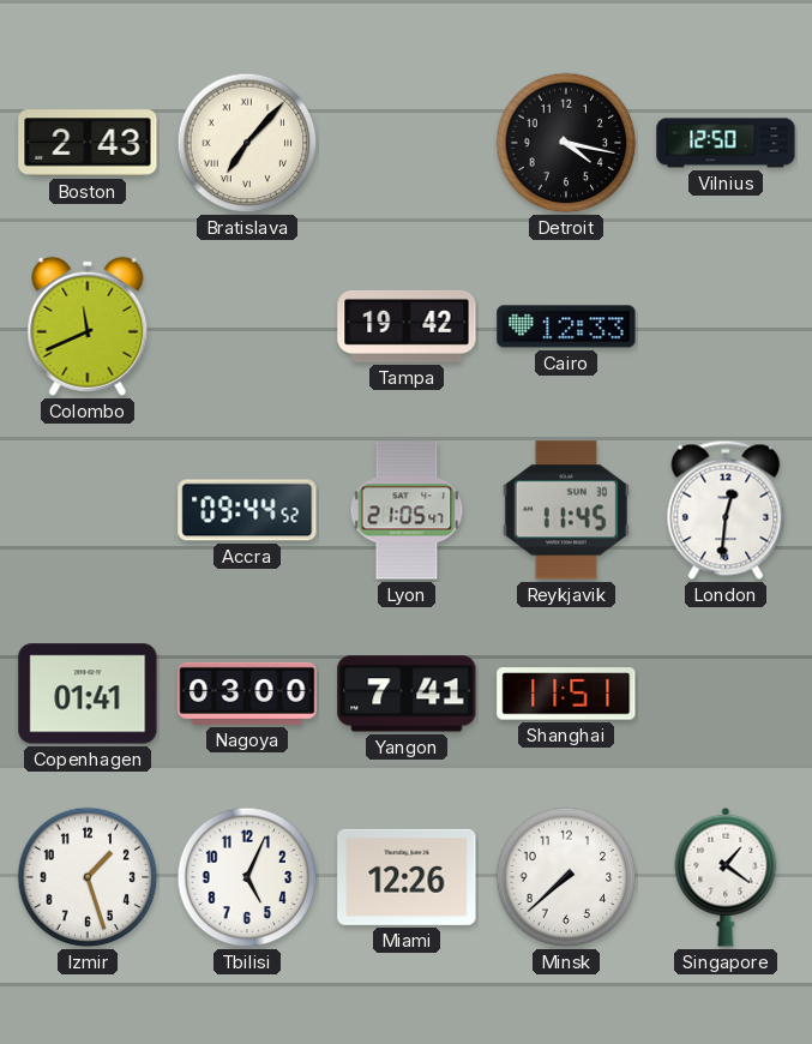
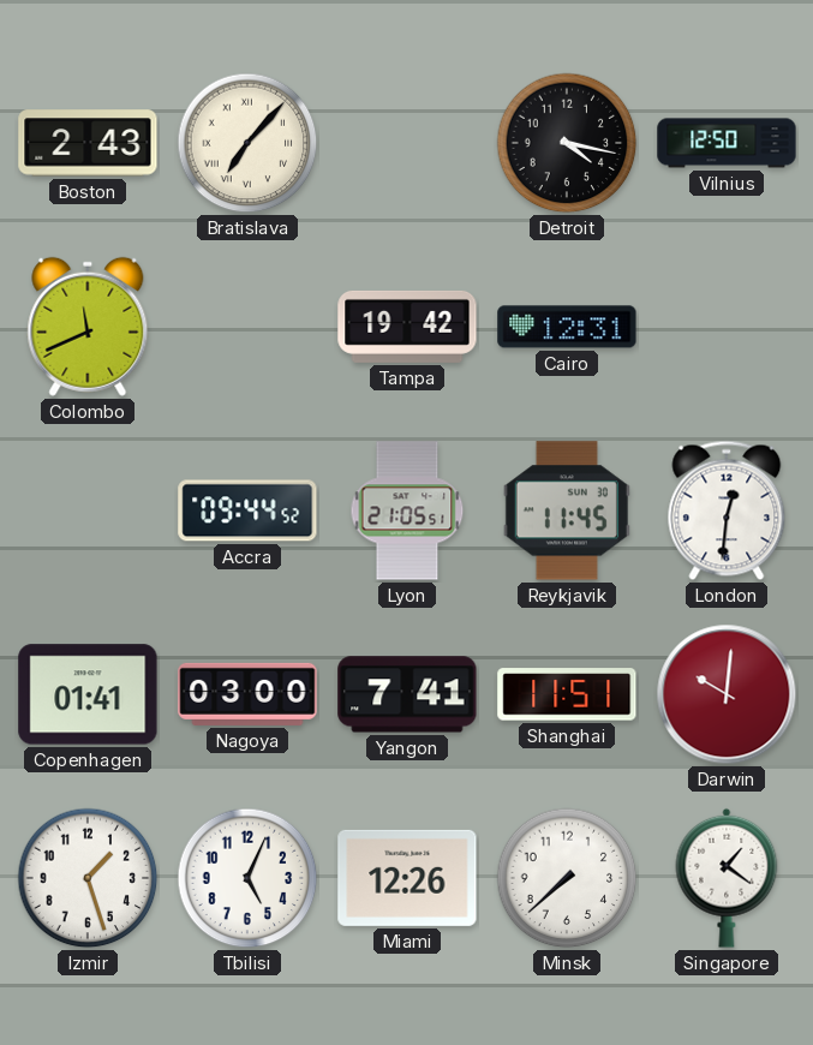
Cairo: 12:33 -> 12:31 (567, 327)
Lyon: 21:05:47 -> 21:05:51 (407, 510)
Darwin: none -> 10:01 (727, 694)
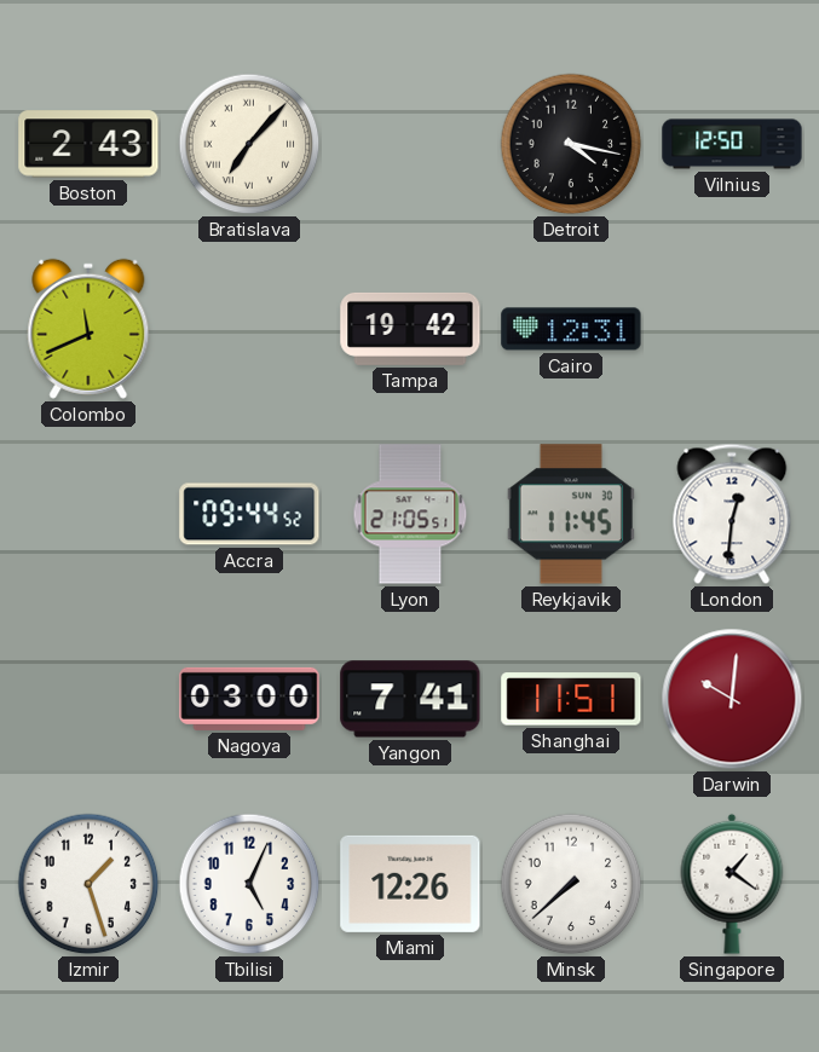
Copenhagen: 01:41 -> none (88, 694)
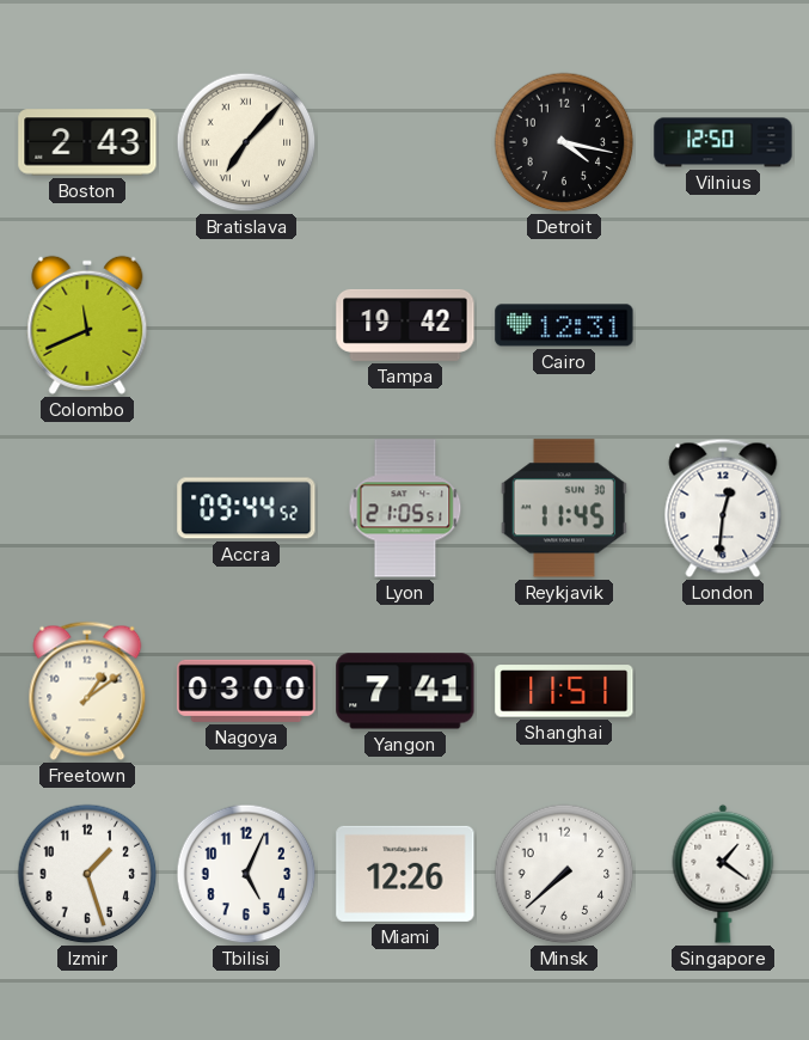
Freetown: none -> 1:09 (87, 691)
Darwin: 10:01 -> none (732, 699)
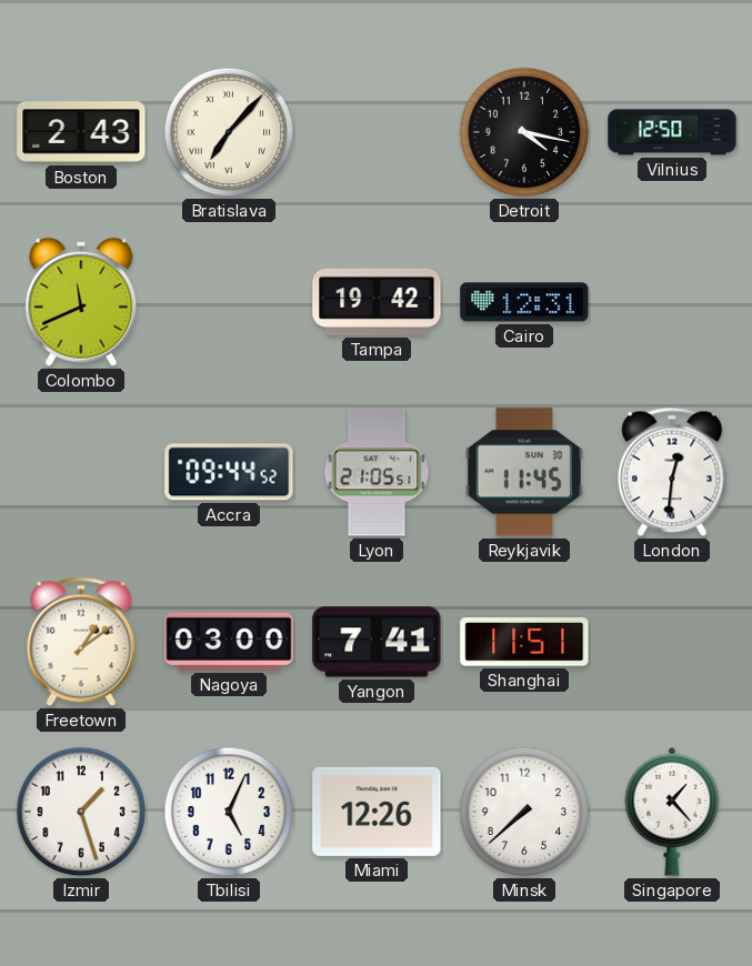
Singapore: 1:21 -> 1:23 (672, 812)
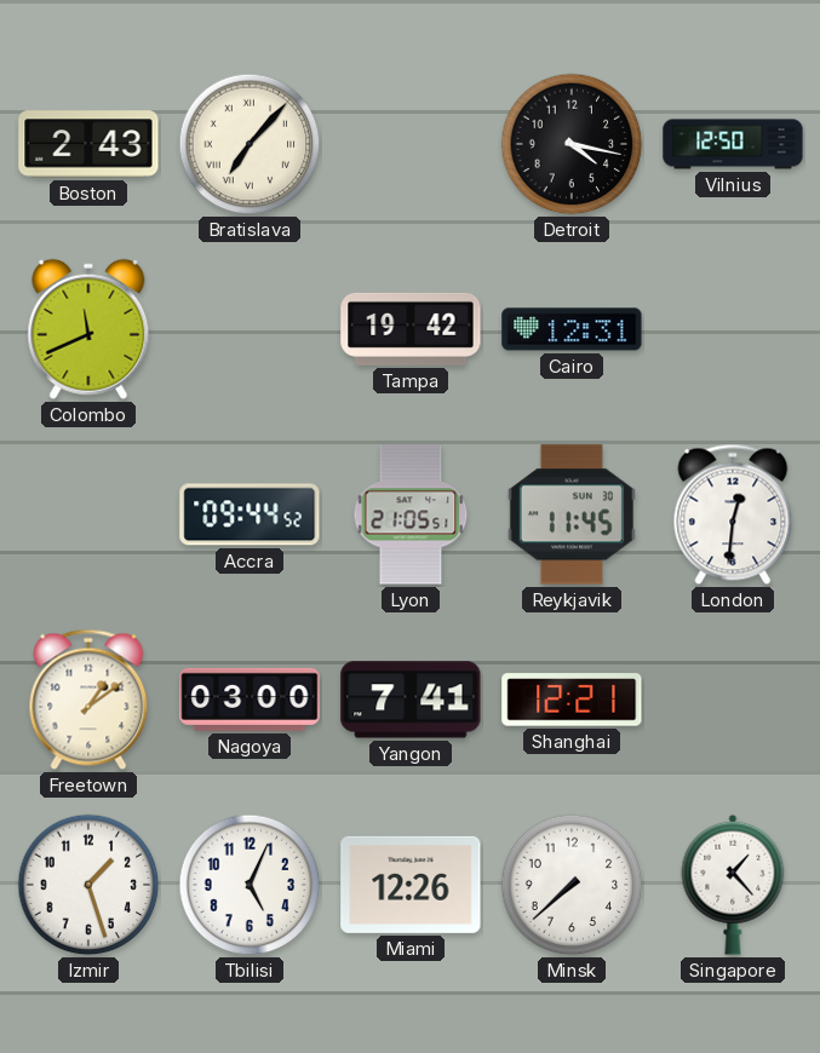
Shanghai: 11:51 -> 12:21 (572, 700)
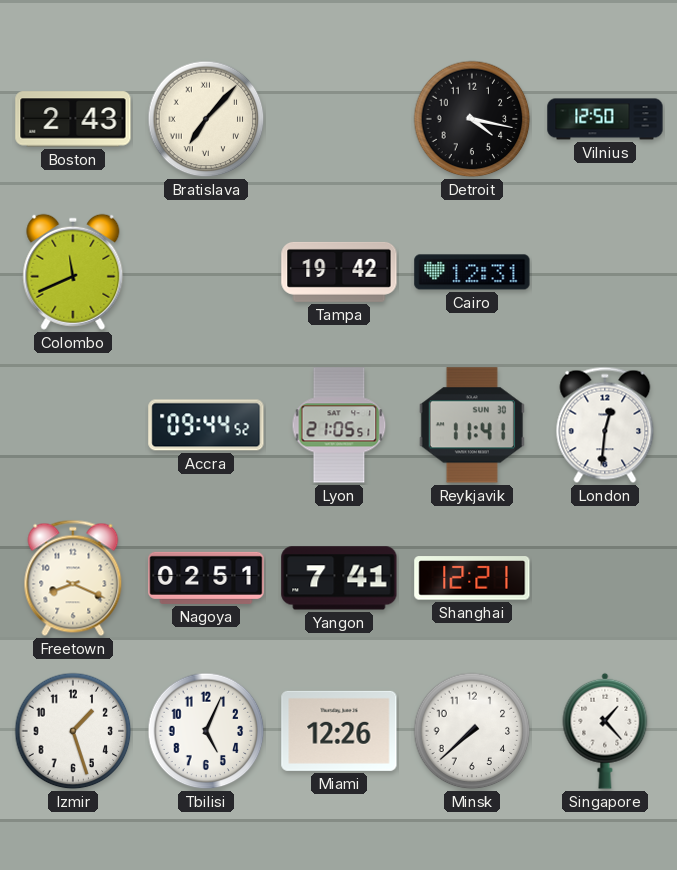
Reykjavik: 11:45 -> 11:41 (472, 425)
Freetown: 1:09 -> 8:19 (73, 578)
Nagoya: 03:00 -> 02:51 (206, 578)
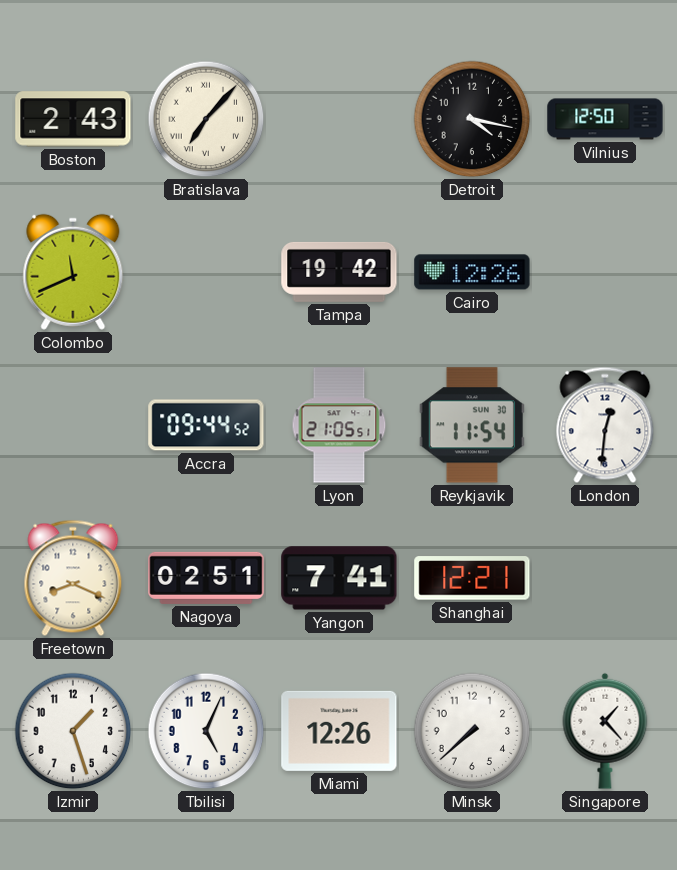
Cairo: 12:31 -> 12:26 (472, 272)
Reykjavik: 11:41 -> 11:54 (472, 425)
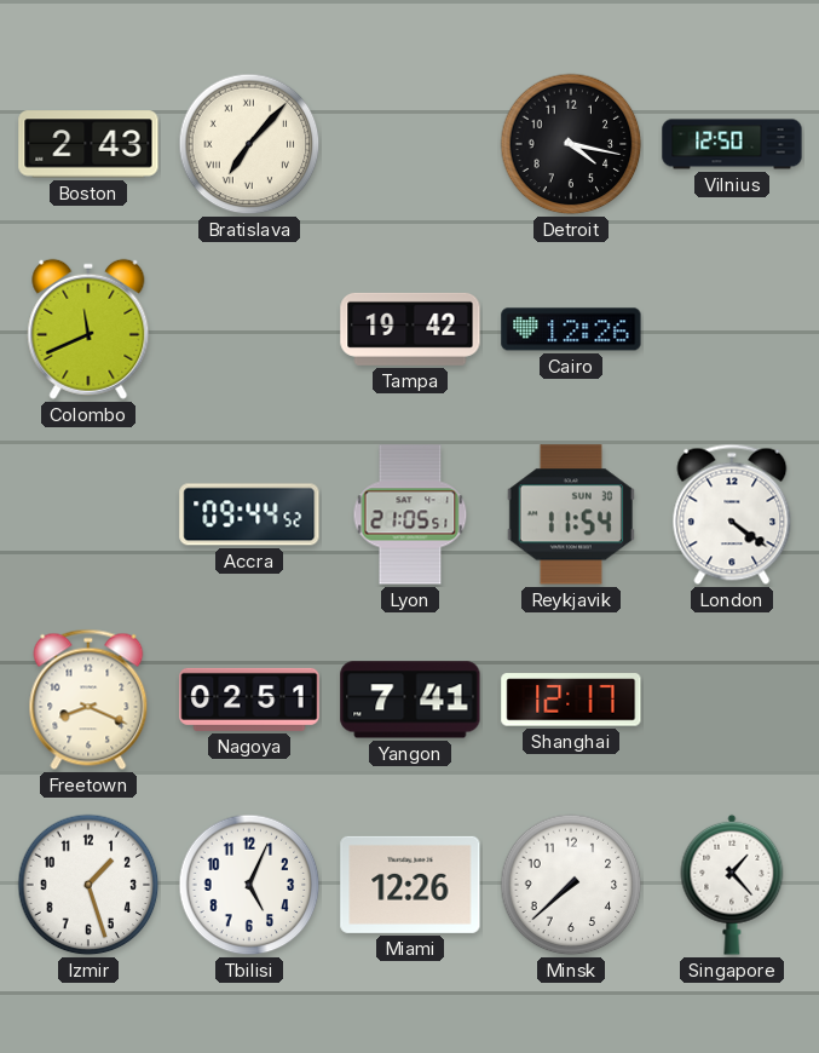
London: 12:31 -> 4:21 (732, 514)
Shanghai: 12:21 -> 12:17 (571, 700)
